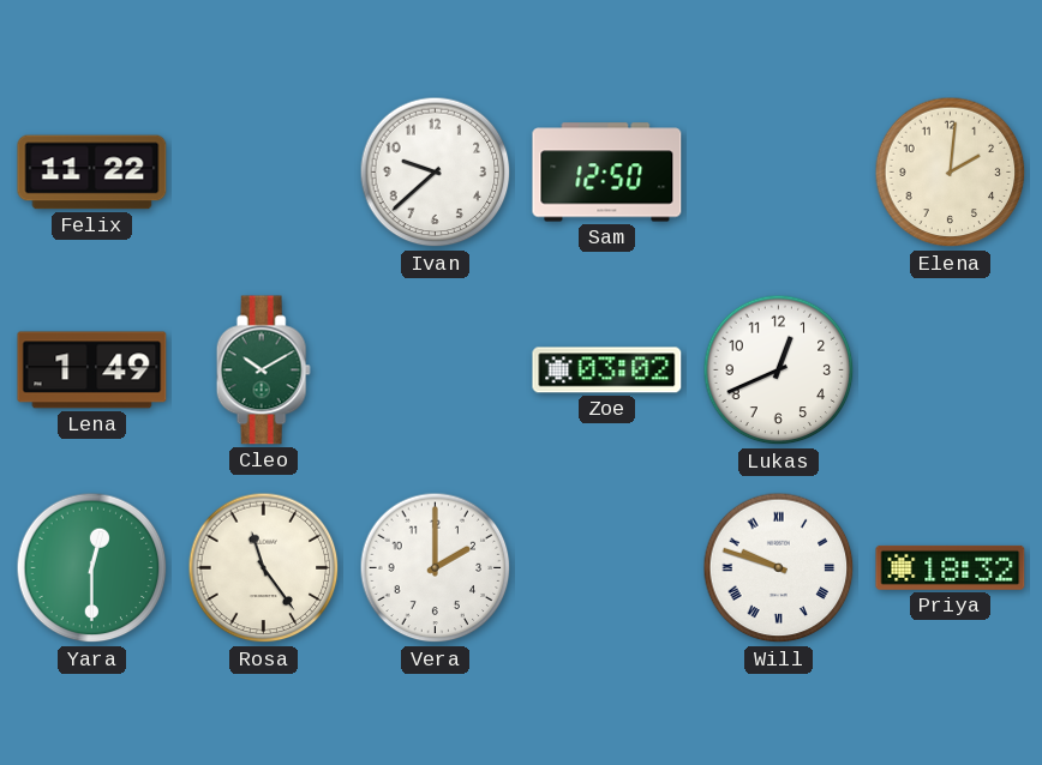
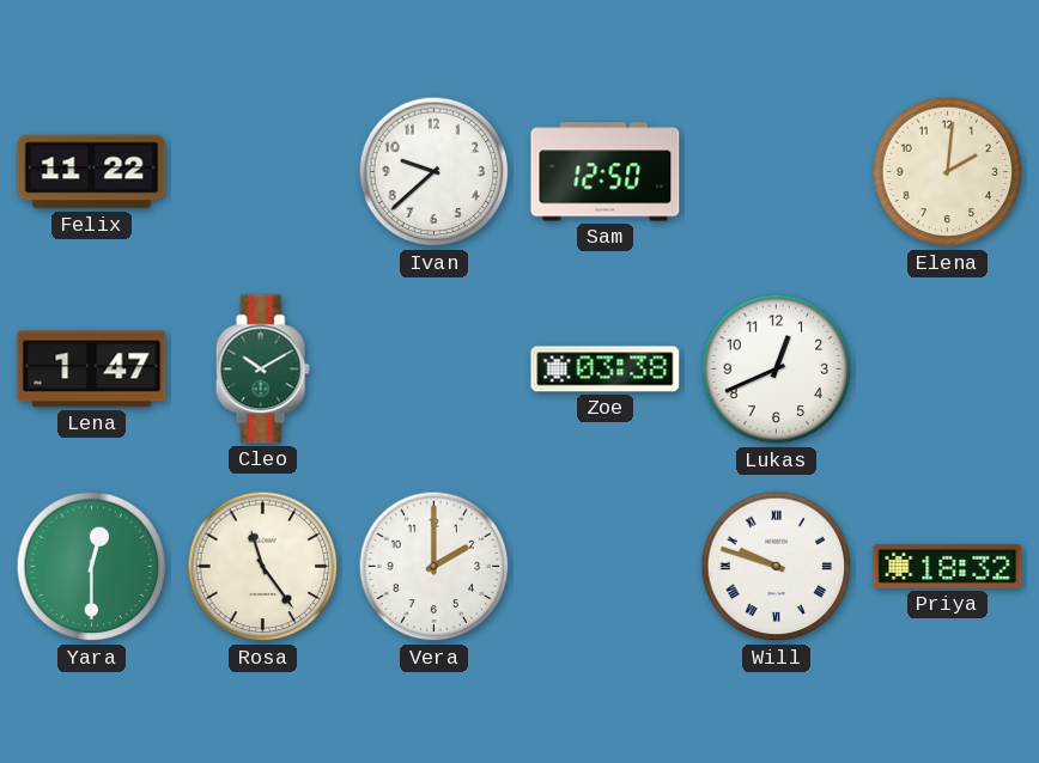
Lena: 1:49 -> 1:47 (92, 370)
Zoe: 03:02 -> 03:38 (606, 370)
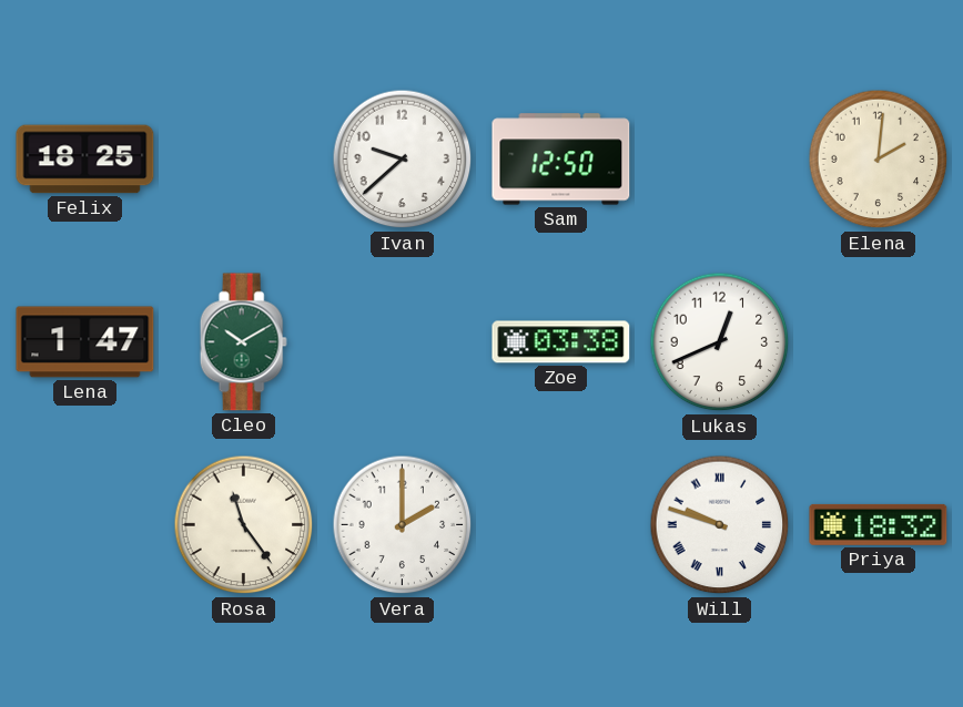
Felix: 11:22 -> 18:25 (85, 160)
Yara: 12:30 -> none (92, 567)
